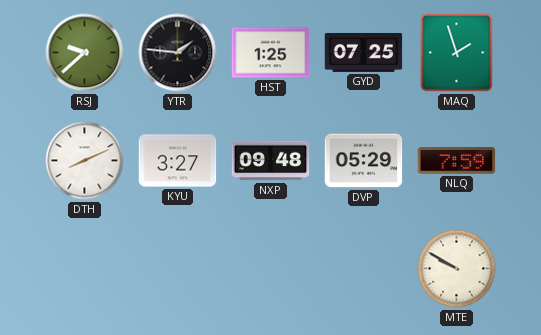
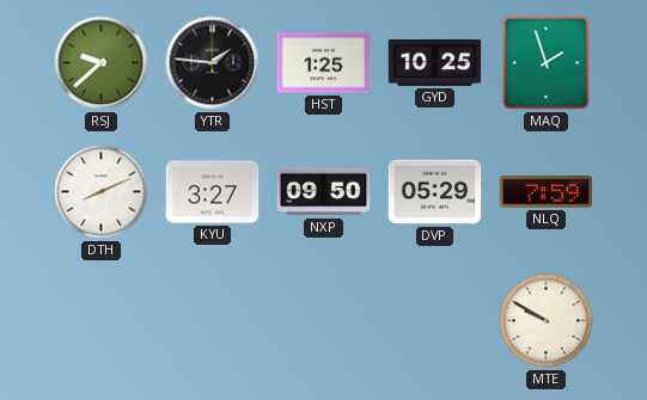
GYD: 07:25 -> 10:25 (435, 62)
NXP: 09:48 -> 09:50 (324, 192)
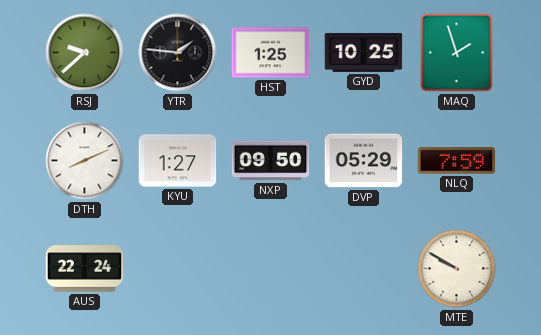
KYU: 3:27 -> 1:27 (178, 161)
AUS: none -> 22:24 (85, 269)
